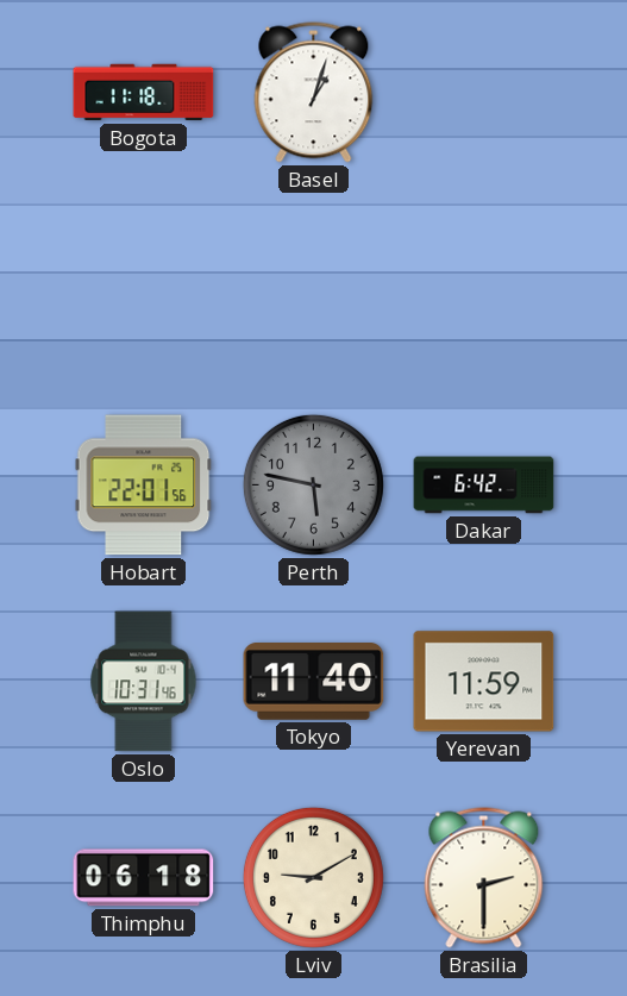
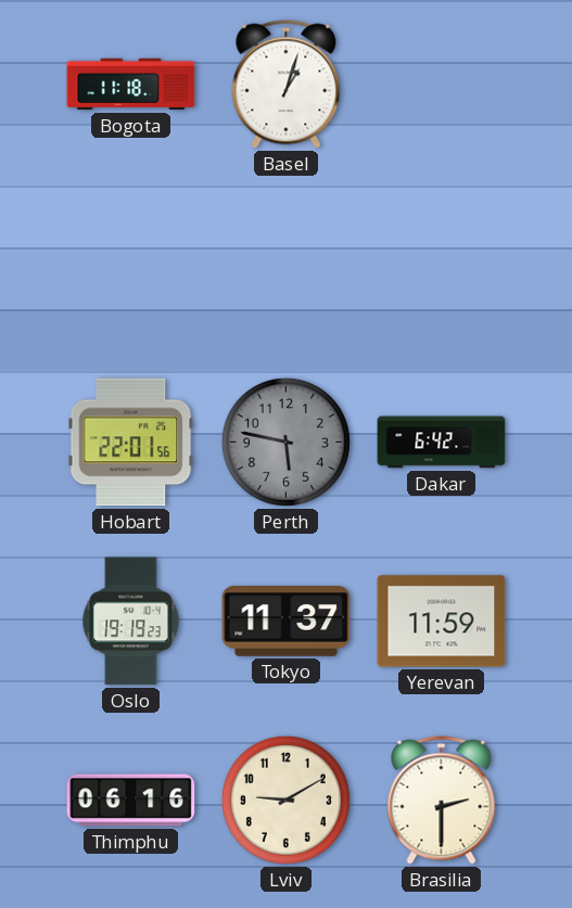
Oslo: 10:31 -> 19:19 (131, 622)
Tokyo: 11:40 -> 11:37 (287, 622)
Thimphu: 06:18 -> 06:16 (131, 801)
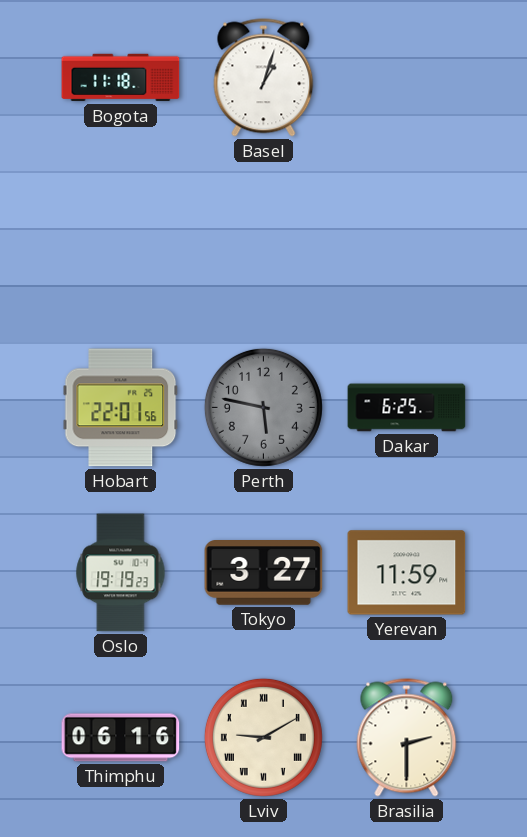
Dakar: 6:42 -> 6:25 (407, 408)
Tokyo: 11:37 -> 3:27 (264, 573)
Lviv numerals: Arabic -> Roman (263, 737)
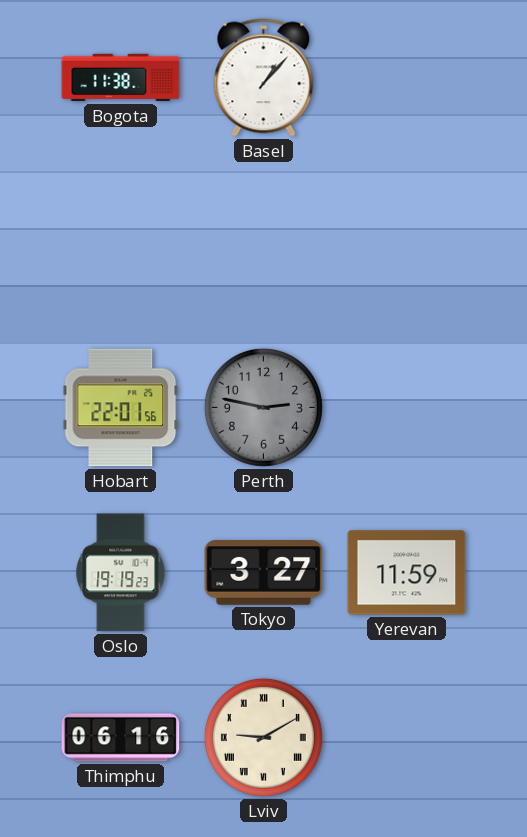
Bogota: 11:18 -> 11:38 (121, 78)
Basel: 1:03 -> 1:07 (264, 78)
Perth: 5:47 -> 2:47 (263, 407)
Dakar: 6:25 -> none (407, 408)
Brasilia: 2:30 -> none (407, 738)
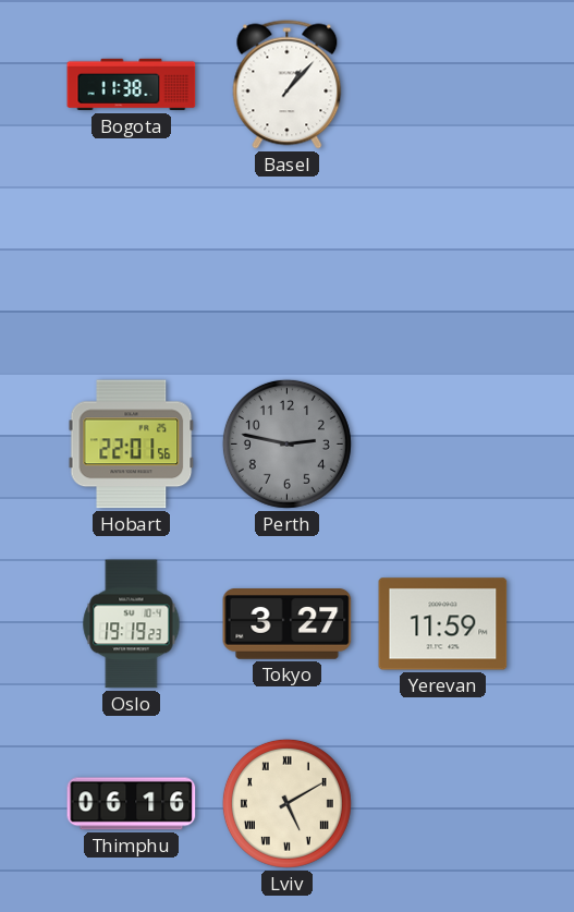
Lviv: 9:10 -> 5:10 (286, 803)
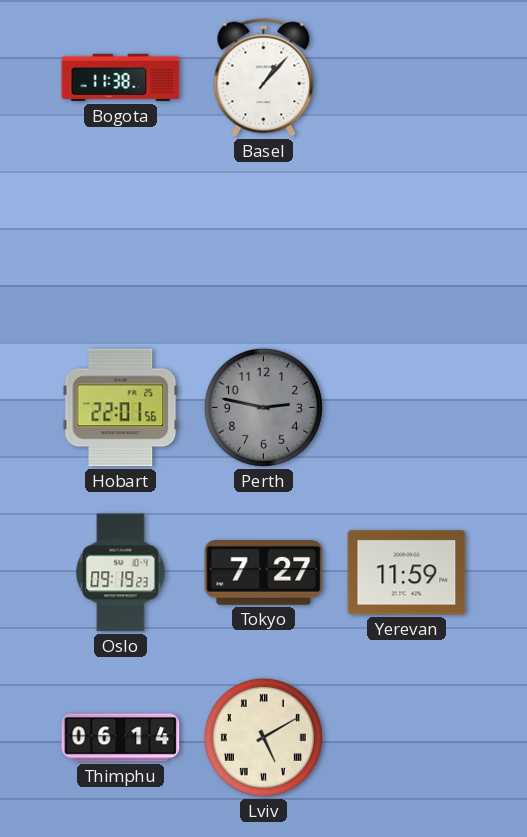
Oslo: 19:19 -> 09:19 (121, 573)
Tokyo: 3:27 -> 7:27 (264, 573)
Thimphu: 06:16 -> 06:14 (121, 738)
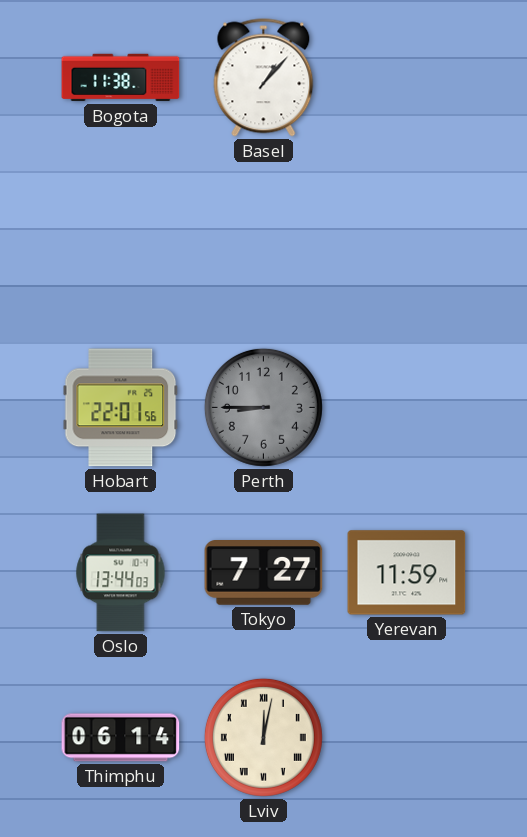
Perth: 2:47 -> 8:45 (263, 407)
Oslo: 09:19 -> 13:44 (121, 573)
Lviv: 5:10 -> 12:02 (263, 737)
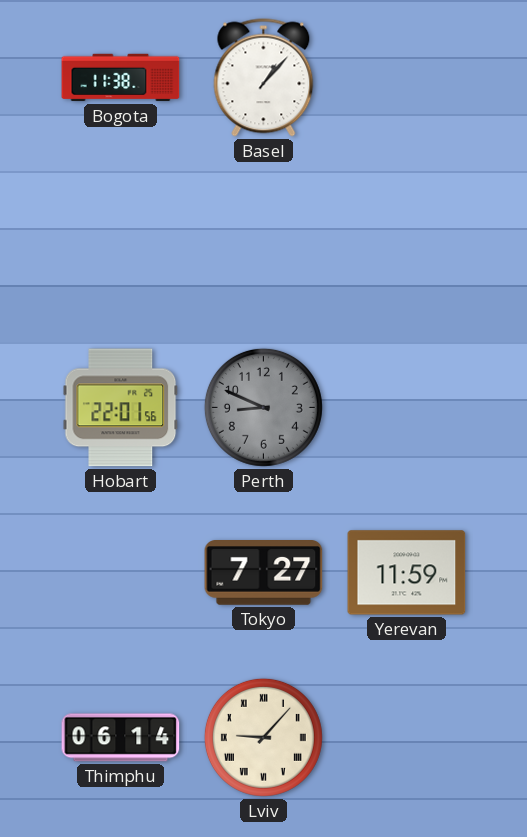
Perth: 8:45 -> 8:49 (263, 407)
Oslo: 13:44 -> none (121, 573)
Lviv: 12:02 -> 9:07 (263, 737)
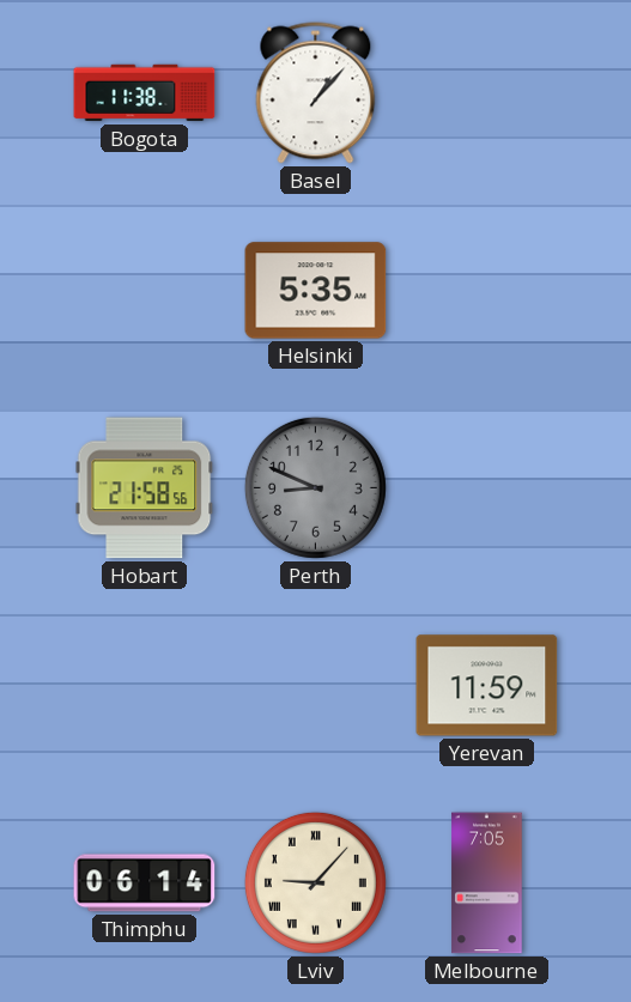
Helsinki: none -> 5:35 (316, 291)
Hobart: 22:01 -> 21:58 (145, 488)
Tokyo: 7:27 -> none (264, 573)
Melbourne: none -> 7:05 (487, 883)
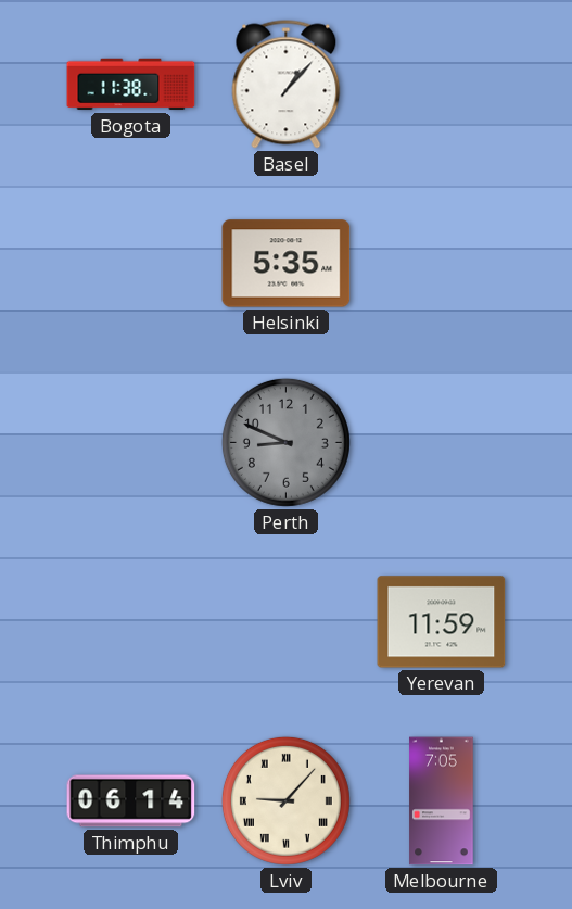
Hobart: 21:58 -> none (145, 488)
